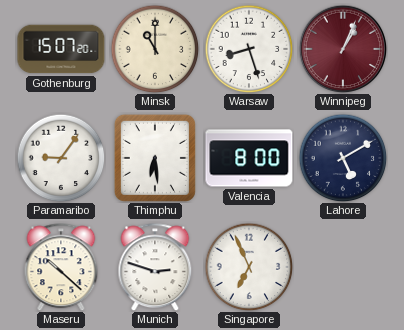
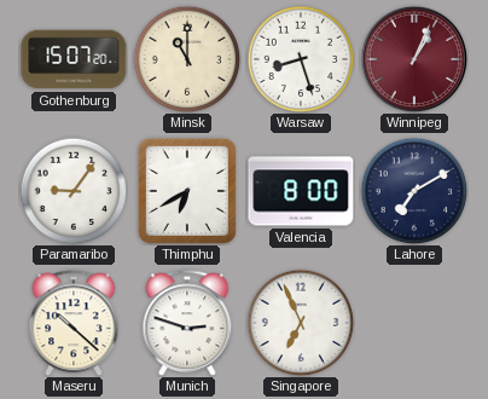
Thimphu: 6:29 -> 6:40 (187, 191)
Lahore: 5:10 -> 7:10 (414, 191)
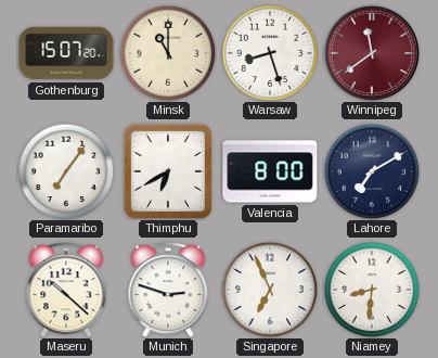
Winnipeg: 1:04 -> 11:39 (372, 53)
Paramaribo: 9:06 -> 7:06 (66, 171)
Niamey: none -> 8:31 (372, 290)
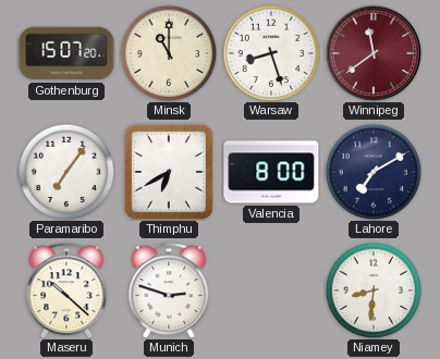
Singapore: 6:56 -> none (270, 290)
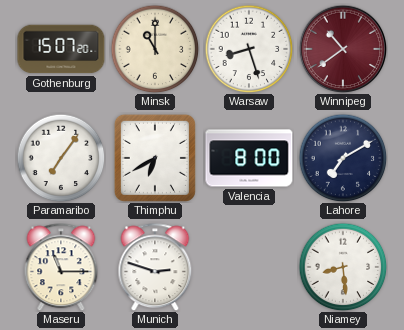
Winnipeg: 11:39 -> 10:39 (343, 49)
Maseru: 10:22 -> 11:15 (61, 267)
Niamey: 8:31 -> 8:29 (343, 267)
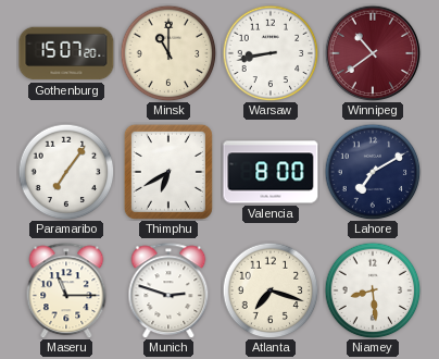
Warsaw: 8:27 -> 8:43 (271, 53)
Atlanta: none -> 7:18 (271, 290)
